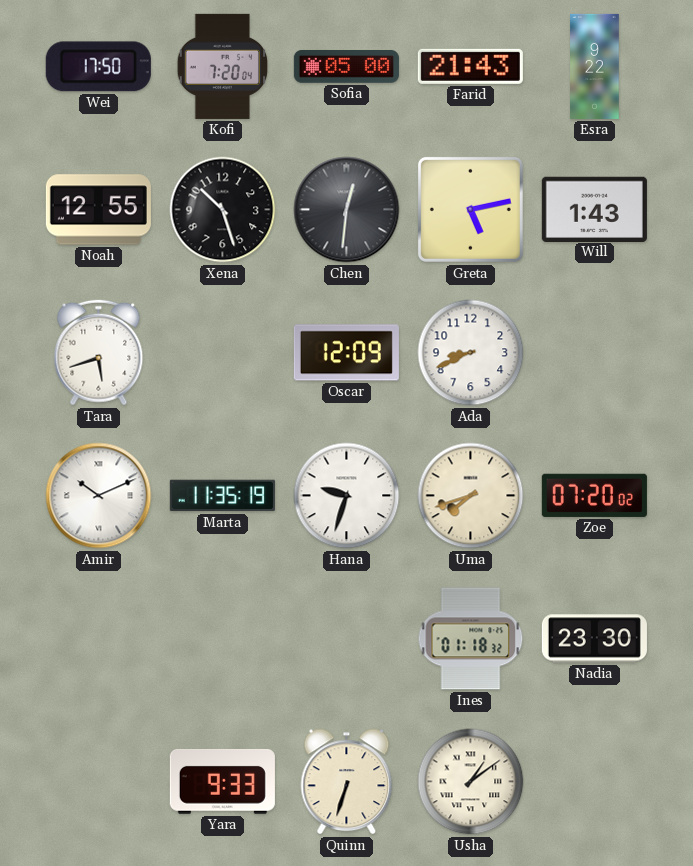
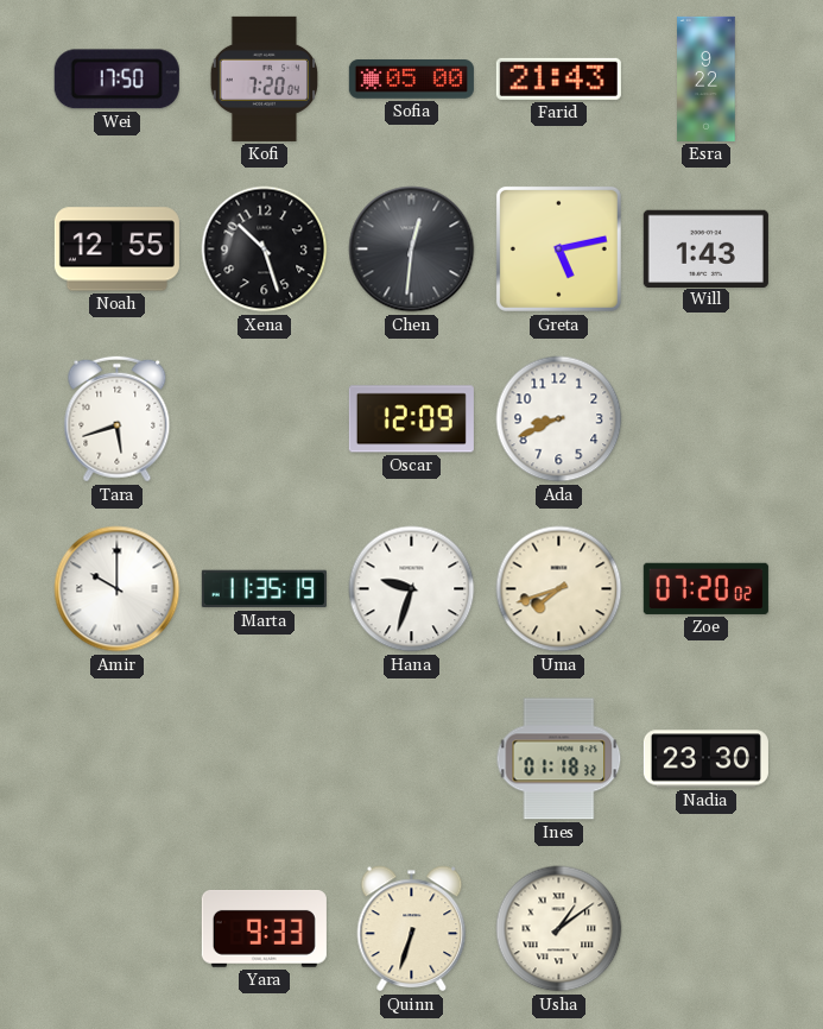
Amir: 10:11 -> 10:00 (118, 589)
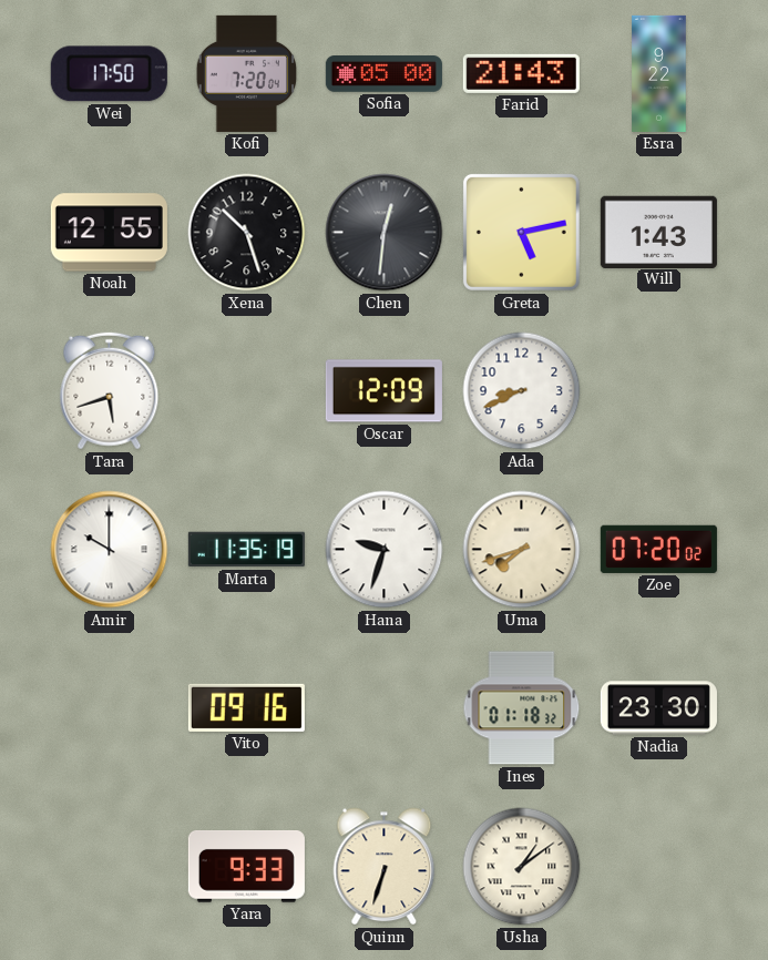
Vito: none -> 09:16 (246, 707)
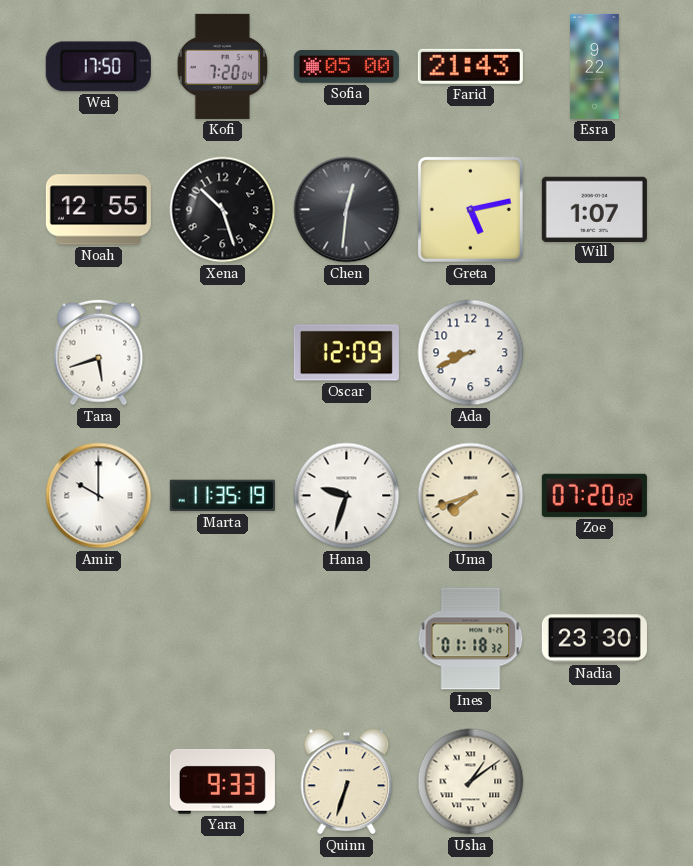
Will: 1:43 -> 1:07 (594, 209)
Vito: 09:16 -> none (246, 707)
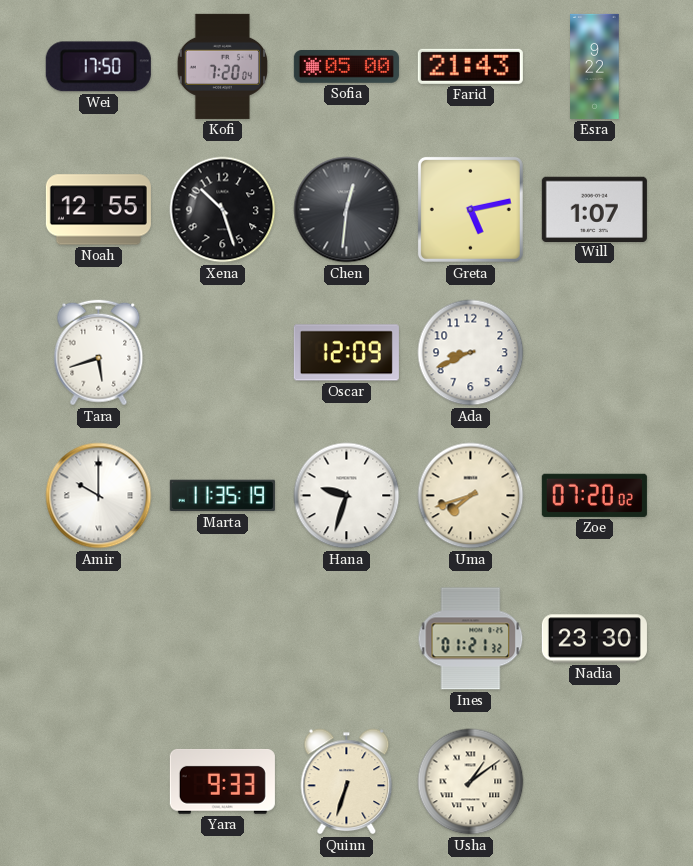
Ines: 01:18 -> 01:21 (471, 639)
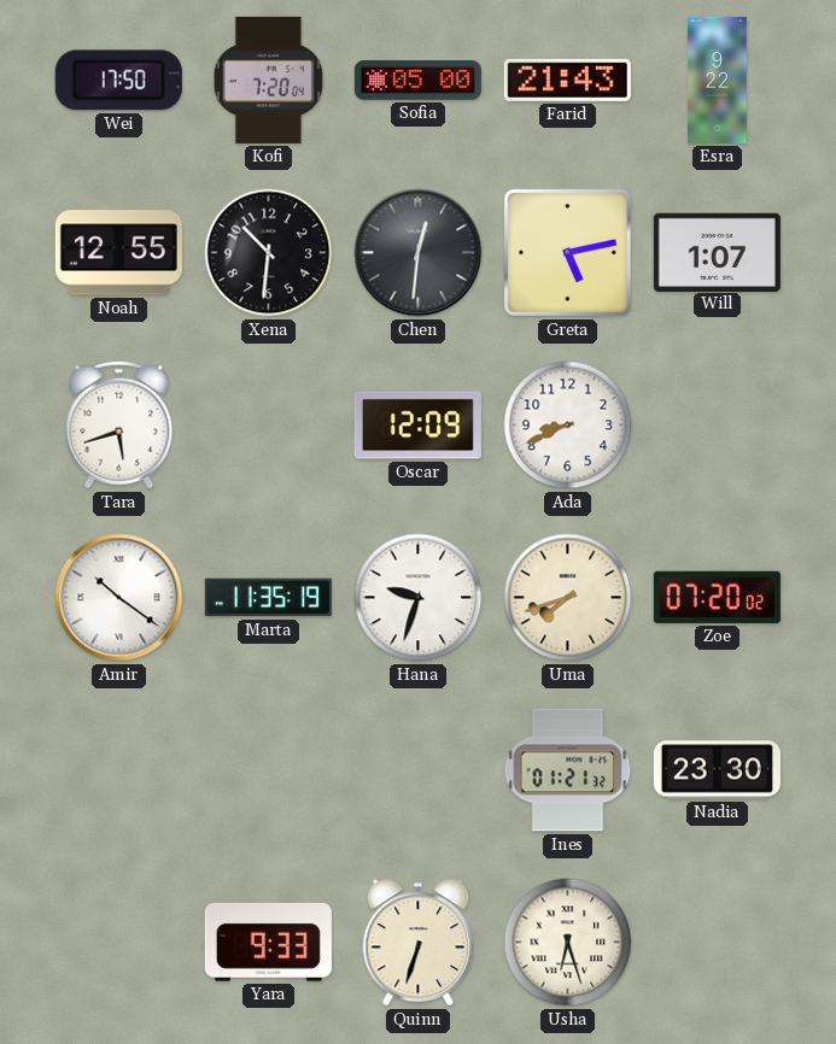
Xena: 10:27 -> 10:31 (269, 253)
Amir: 10:00 -> 10:21 (119, 598)
Usha: 1:09 -> 6:27 (568, 943)
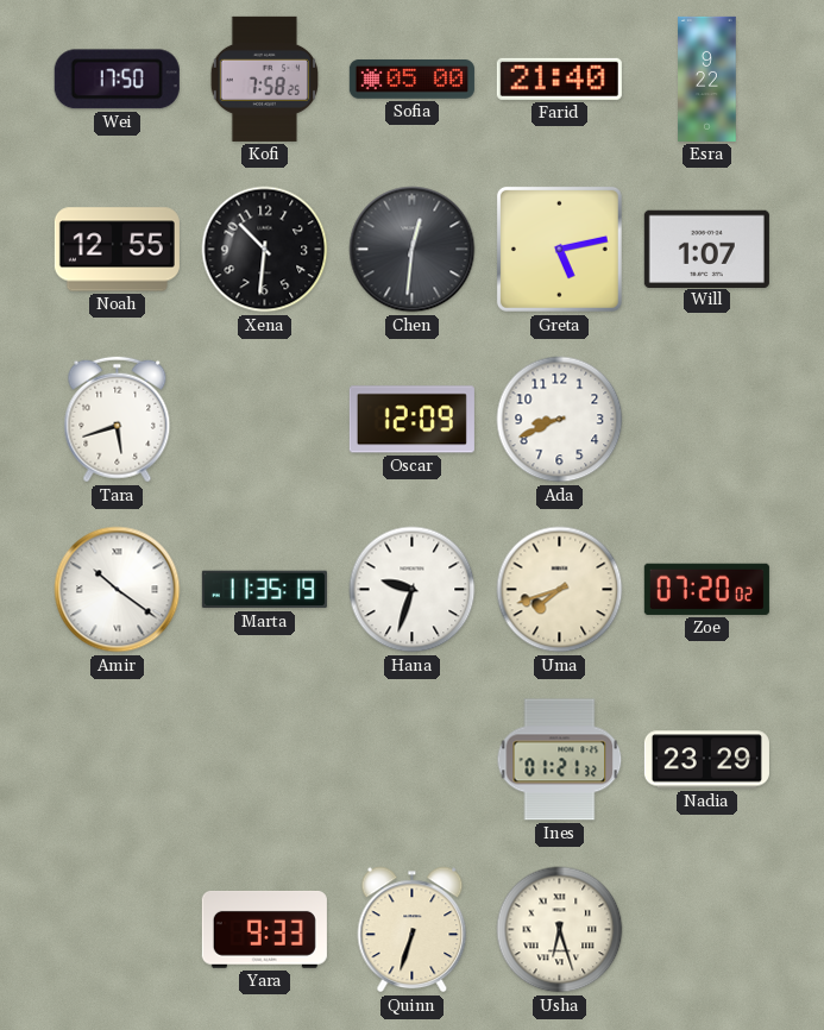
Kofi: 7:20 -> 7:58 (264, 78)
Farid: 21:43 -> 21:40 (559, 78)
Nadia: 23:30 -> 23:29 (706, 760)
